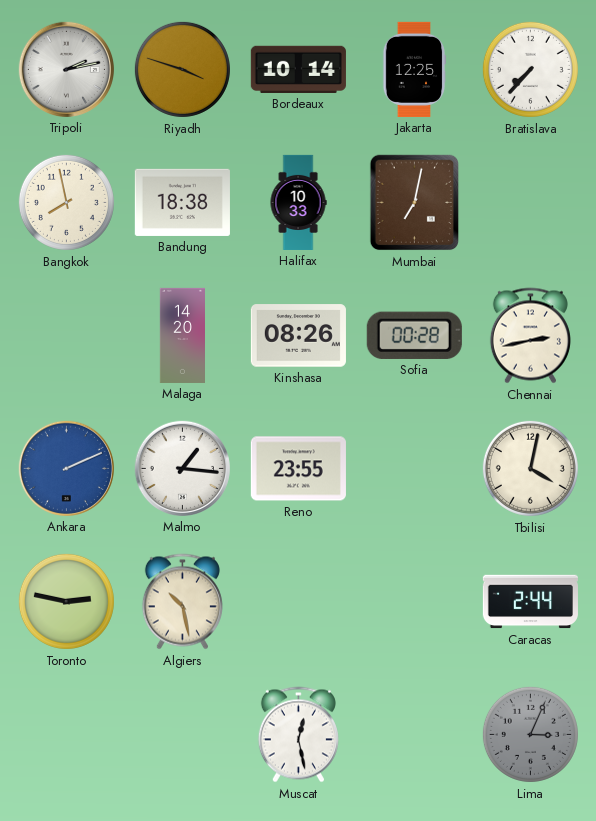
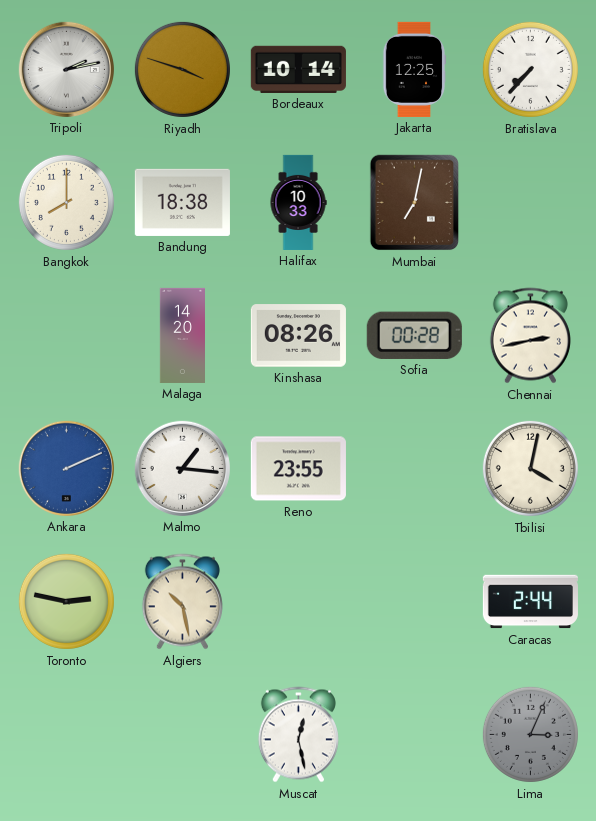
Bangkok: 7:58 -> 8:00 (66, 202)
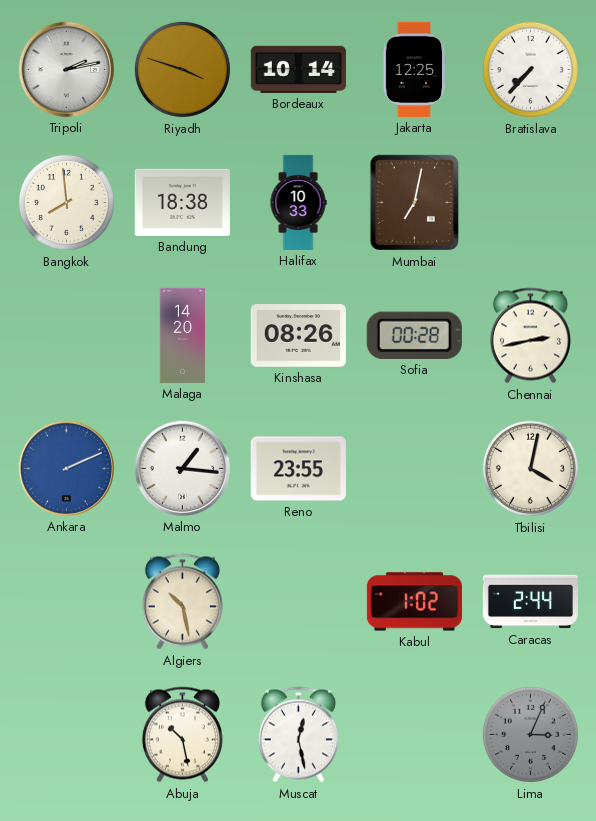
Bangkok: 8:00 -> 7:59 (66, 202)
Toronto: 2:47 -> none (66, 601)
Kabul: none -> 1:02 (414, 602)
Abuja: none -> 10:28 (182, 735)
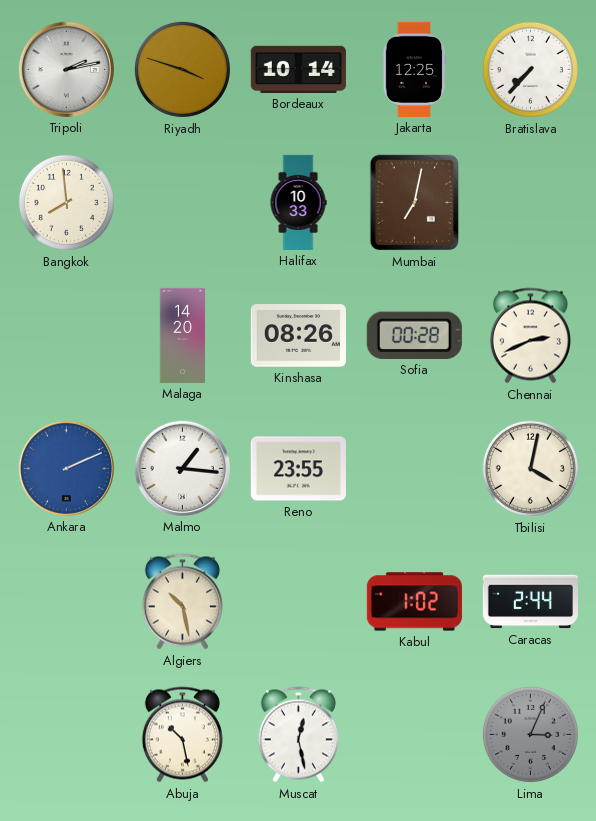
Bandung: 18:38 -> none (182, 202)
Chennai: 2:43 -> 2:41 (530, 336)
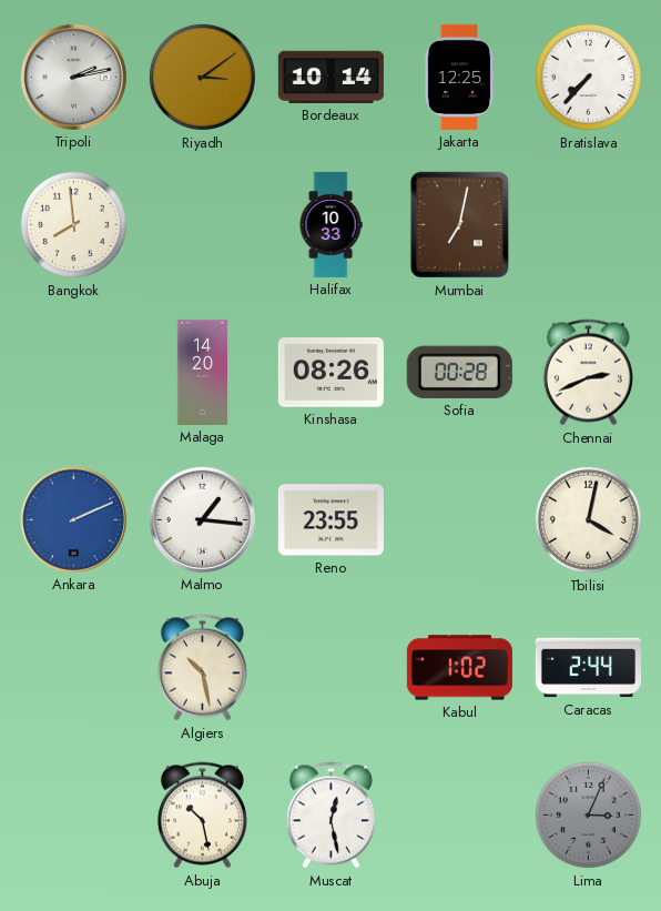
Riyadh: 3:48 -> 3:09 (202, 77)
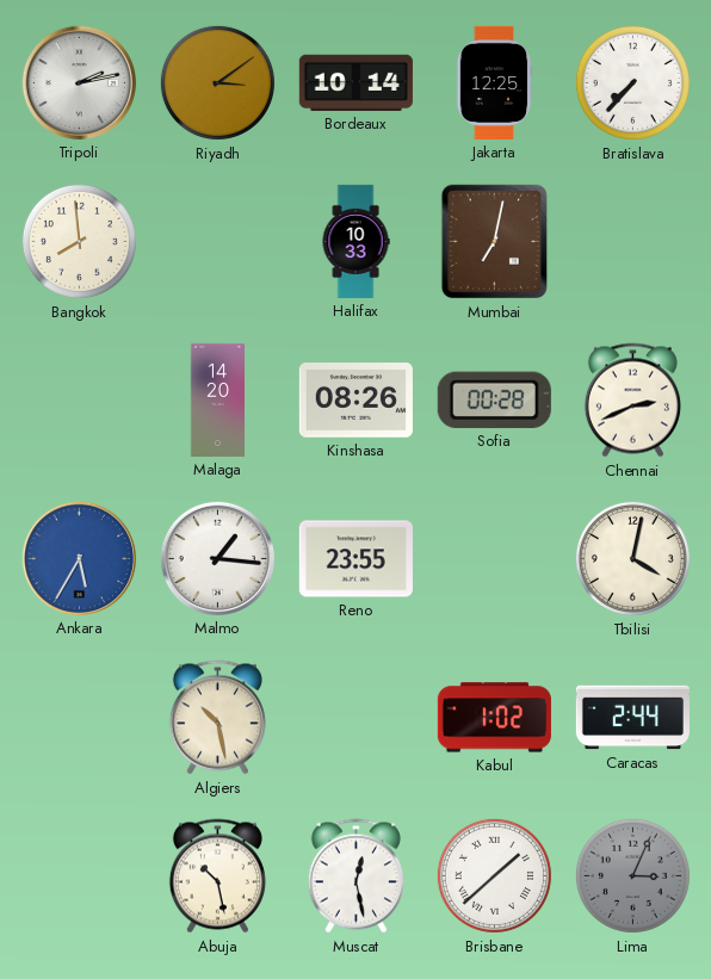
Ankara: 2:11 -> 5:35 (79, 558)
Brisbane: none -> 1:38 (494, 875)
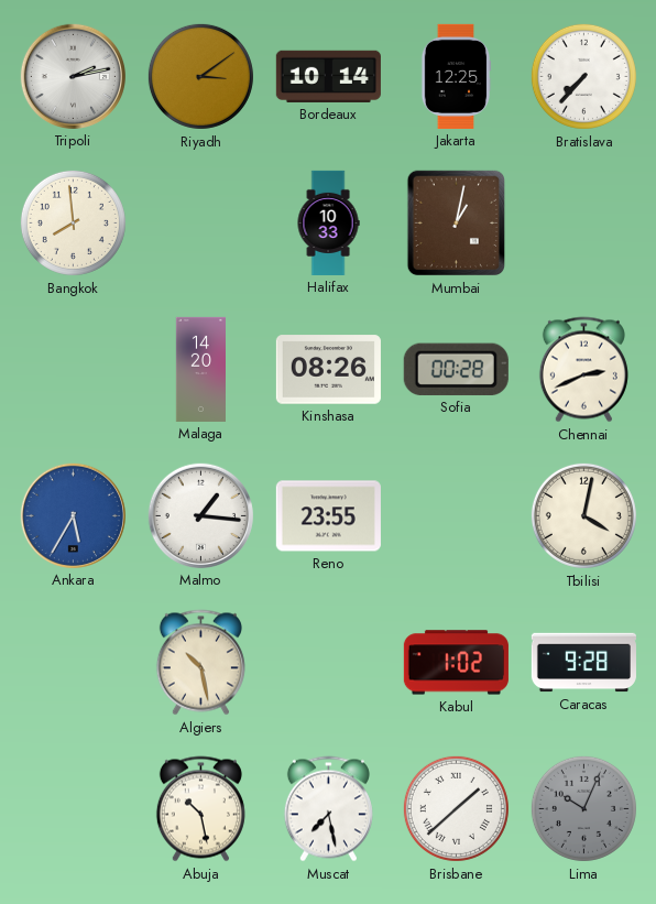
Mumbai: 7:02 -> 1:02 (457, 224)
Caracas: 2:44 -> 9:28 (583, 663)
Muscat: 12:28 -> 7:28 (328, 809)
Lima: 3:04 -> 10:04 (583, 808)
